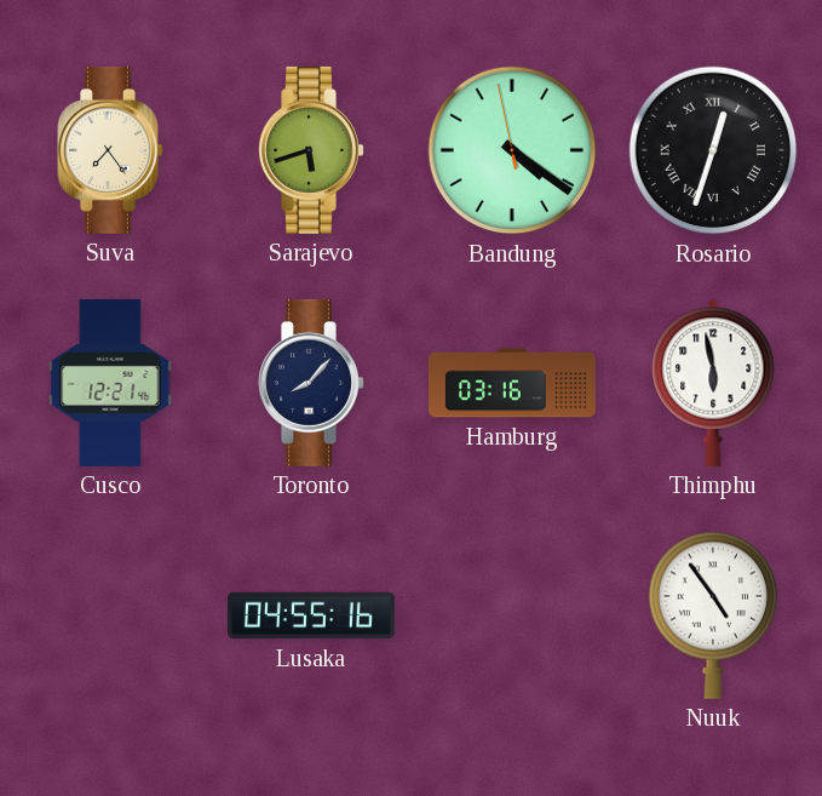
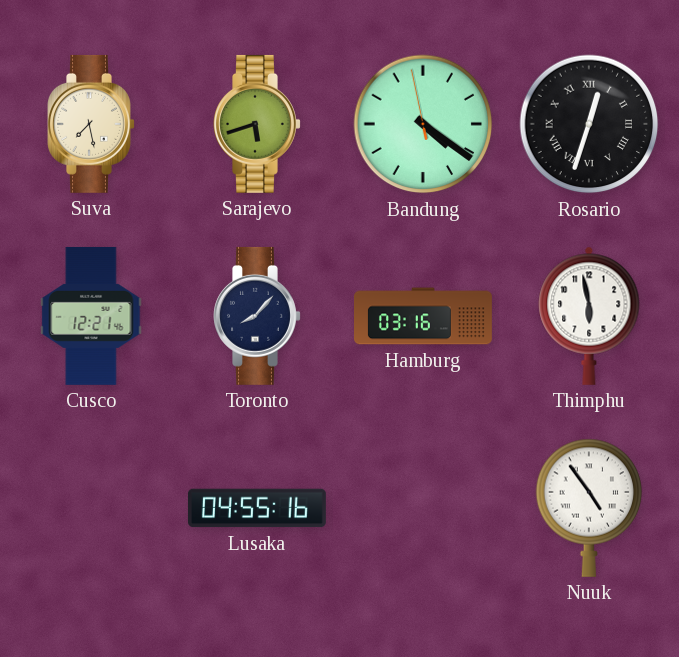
Suva: 7:24 -> 7:28 (91, 124)
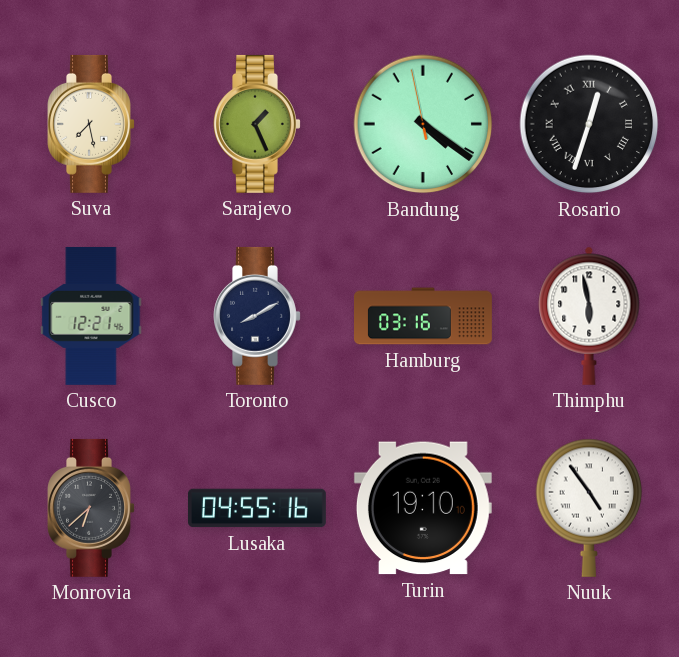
Sarajevo: 5:42 -> 1:26 (257, 124)
Toronto: 8:07 -> 8:10 (257, 316)
Monrovia: none -> 6:38 (91, 508)
Turin: none -> 19:10 (423, 508)
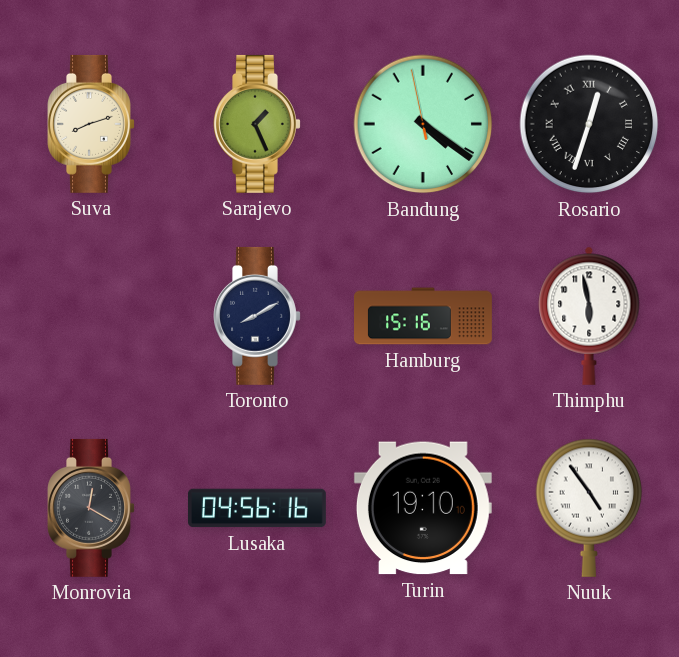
Suva: 7:28 -> 8:12 (91, 124)
Cusco: 12:21 -> none (91, 316)
Hamburg: 03:16 -> 15:16 (424, 316)
Monrovia: 6:38 -> 12:20 (91, 508)
Lusaka: 04:55 -> 04:56 (257, 508)
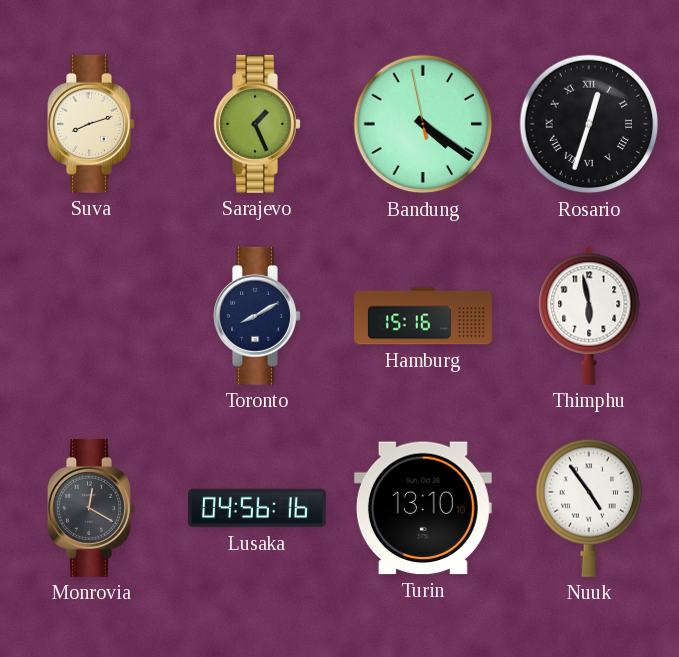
Turin: 19:10 -> 13:10 (423, 508)
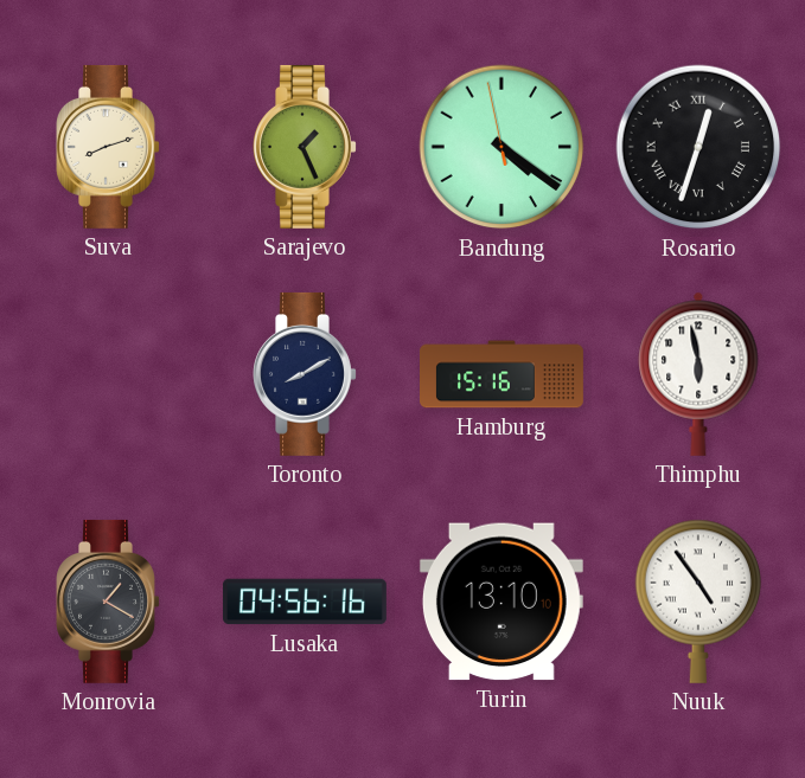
Monrovia: 12:20 -> 1:20 (108, 602)
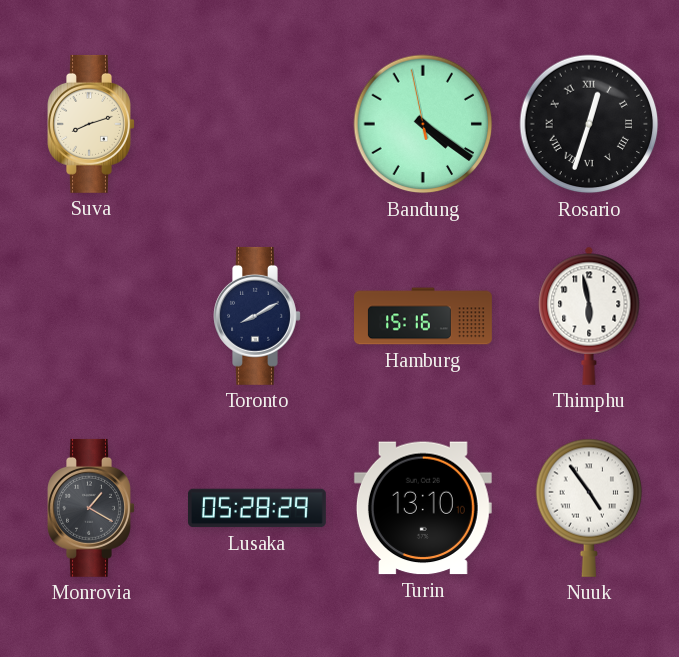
Sarajevo: 1:26 -> none (305, 147)
Lusaka: 04:56 -> 05:28 (257, 508)
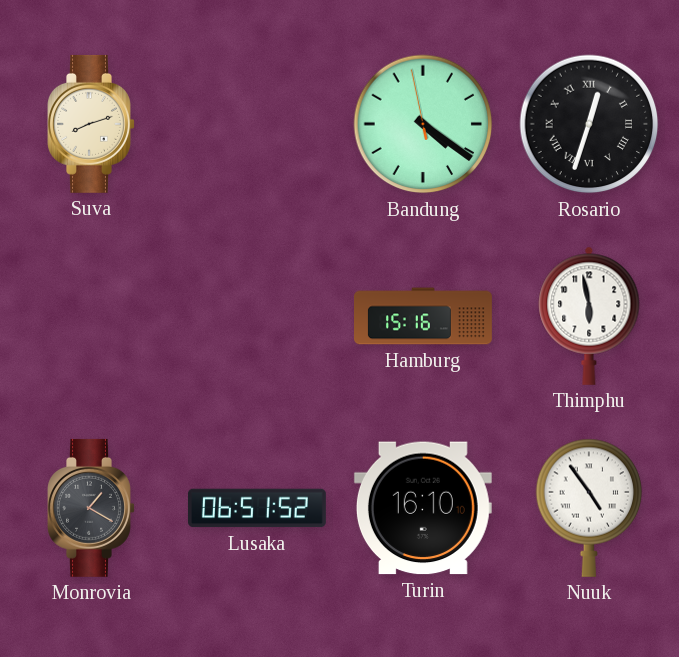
Toronto: 8:10 -> none (257, 316)
Lusaka: 05:28 -> 06:51 (257, 508)
Turin: 13:10 -> 16:10 (423, 508)
